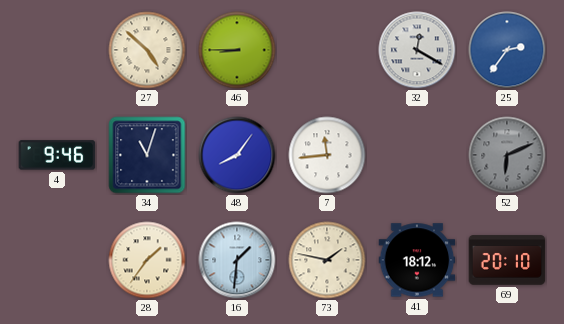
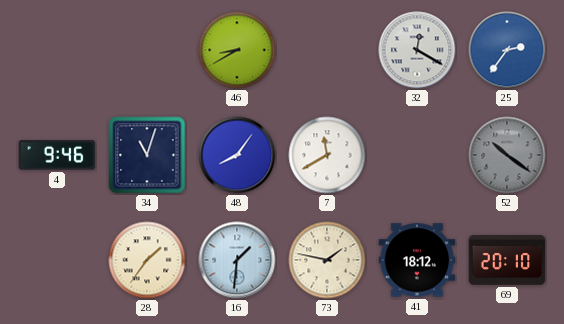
27: 4:52 -> none (147, 50)
46: 8:45 -> 8:40 (237, 50)
7: 11:44 -> 11:40 (327, 155)
52: 6:11 -> 10:21 (507, 155)
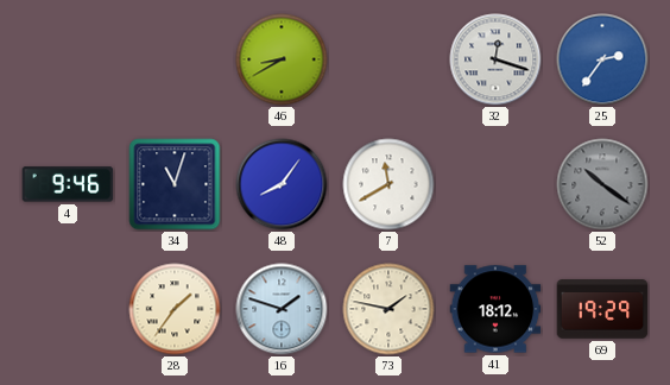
32: 12:20 -> 12:18 (495, 59)
16: 1:31 -> 1:48 (282, 309)
69: 20:10 -> 19:29 (602, 309)
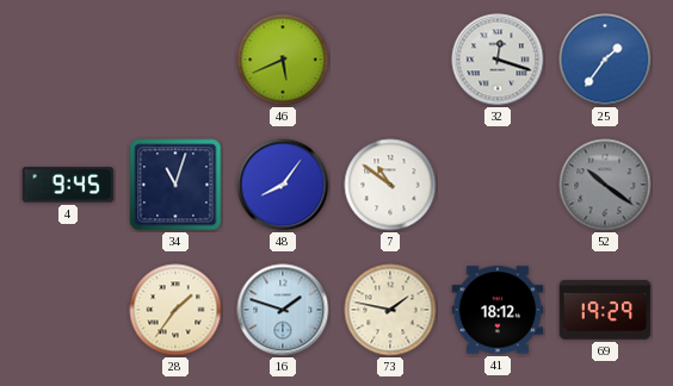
46: 8:40 -> 5:41 (283, 60)
25: 2:36 -> 1:36 (605, 60)
4: 9:46 -> 9:45 (68, 185)
7: 11:40 -> 10:51 (390, 185)
